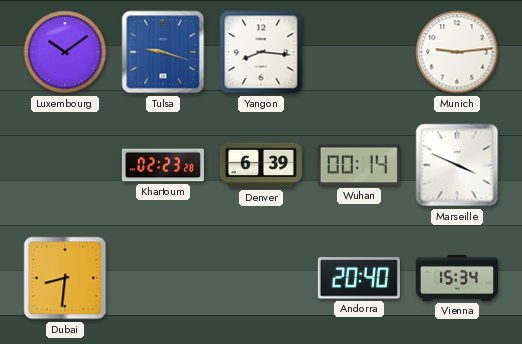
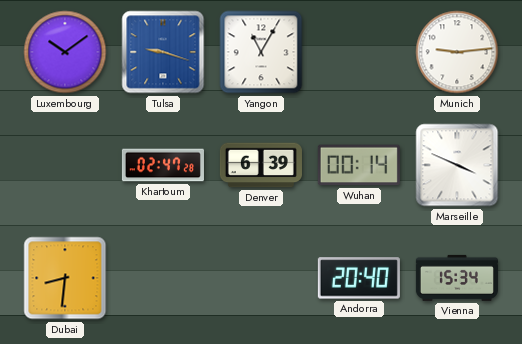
Yangon: 8:16 -> 11:05 (261, 52)
Khartoum: 02:23 -> 02:47 (163, 165)
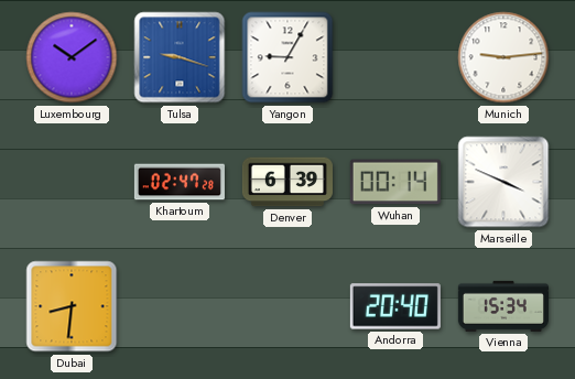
Yangon: 11:05 -> 9:05 (287, 57)
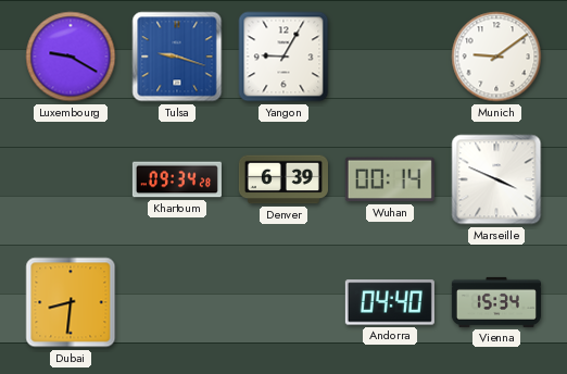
Luxembourg: 10:09 -> 9:20 (71, 57)
Munich: 9:14 -> 9:09 (496, 57)
Khartoum: 02:47 -> 09:34 (177, 179)
Andorra: 20:40 -> 04:40 (390, 302)
